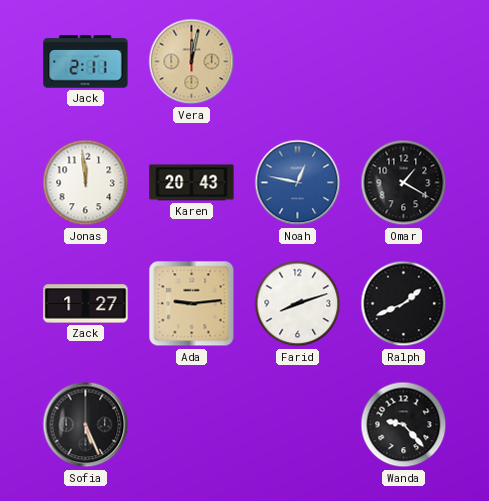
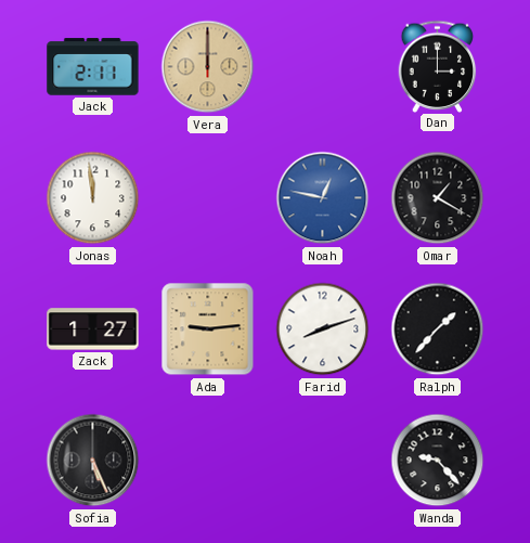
Vera: 12:02 -> 12:00 (208, 67)
Dan: none -> 3:00 (438, 66)
Karen: 20:43 -> none (192, 183)
Ralph: 1:41 -> 1:37 (438, 329)
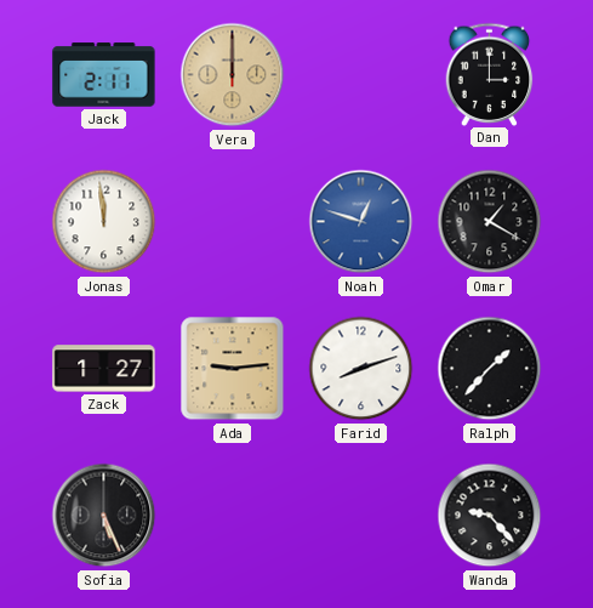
Noah: 12:47 -> 12:48 (361, 222)
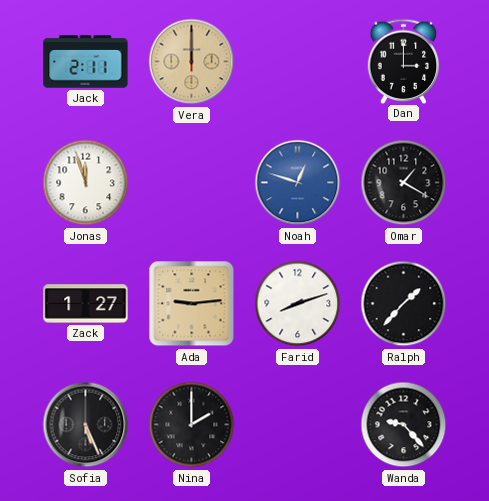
Jonas: 11:59 -> 11:57 (86, 183)
Nina: none -> 2:00 (192, 425)
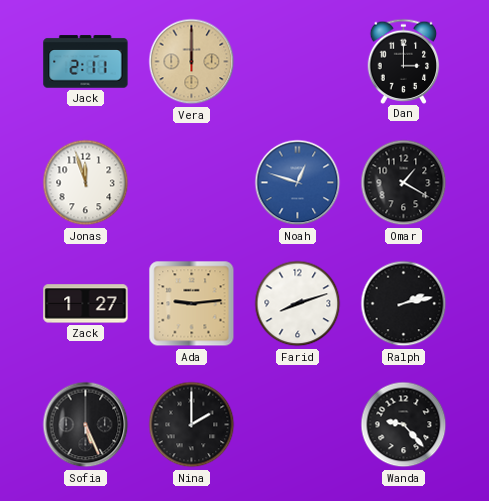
Ralph: 1:37 -> 2:13 (404, 304)
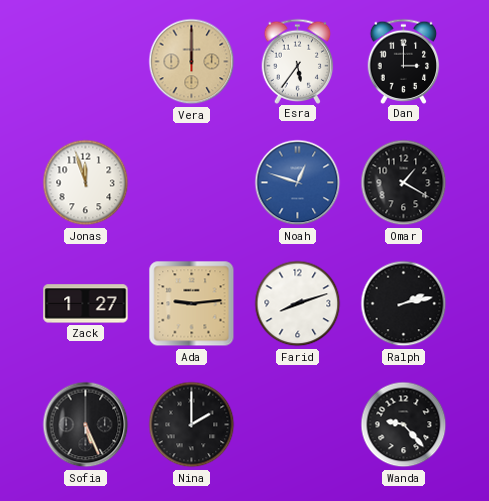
Jack: 2:11 -> none (86, 62)
Esra: none -> 5:36 (298, 61)
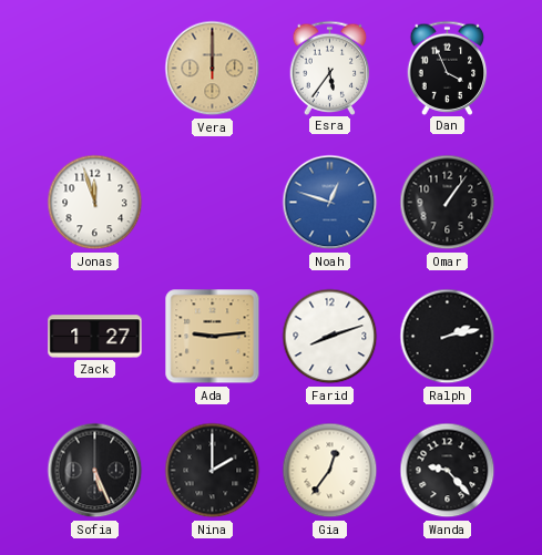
Dan: 3:00 -> 3:56 (448, 68)
Omar: 1:20 -> 1:06 (448, 203)
Gia: none -> 12:36 (330, 471)
